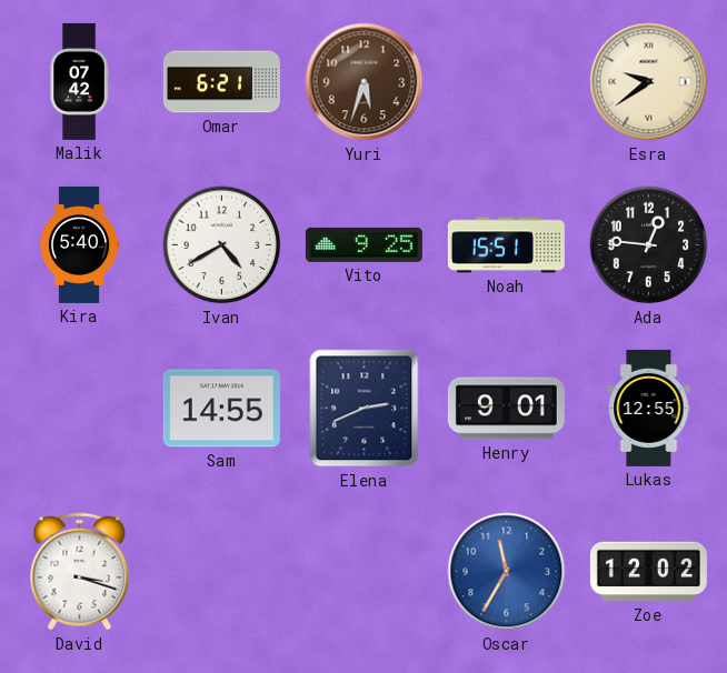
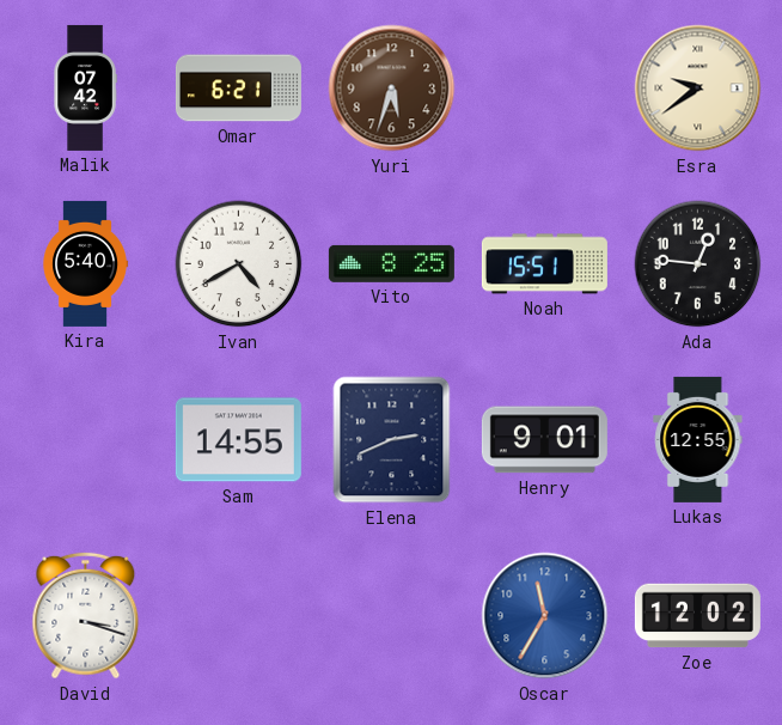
Vito: 9:25 -> 8:25 (391, 263)
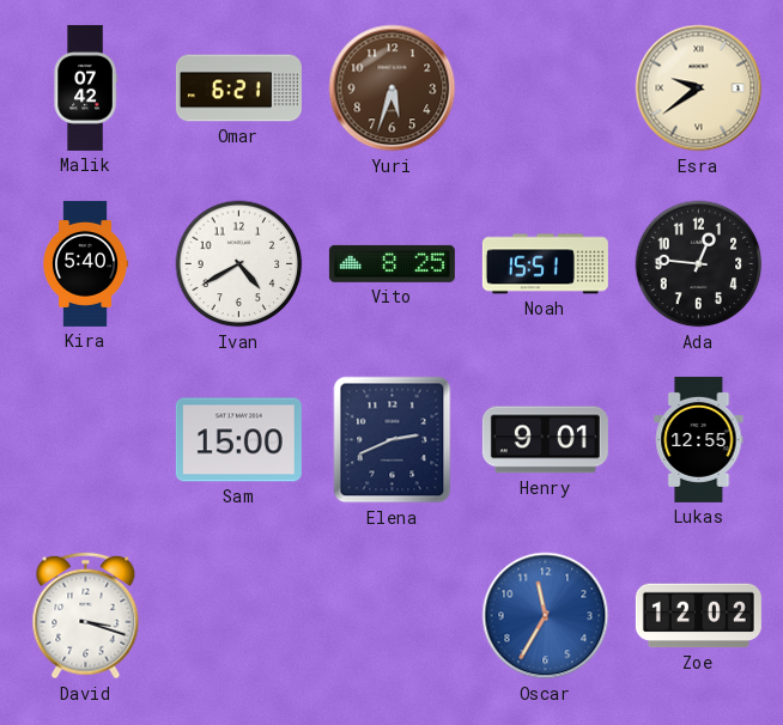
Sam: 14:55 -> 15:00 (238, 440)
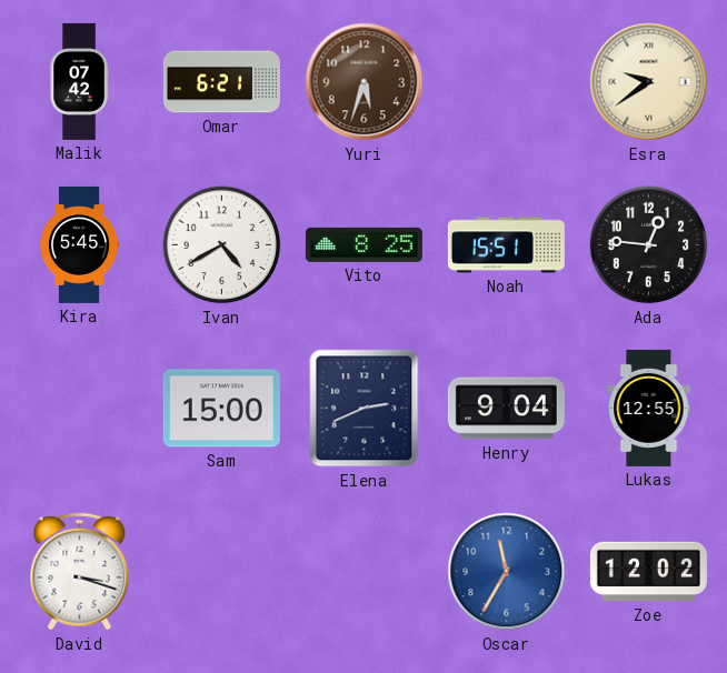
Kira: 5:40 -> 5:45 (79, 244)
Henry: 9:01 -> 9:04 (506, 409)
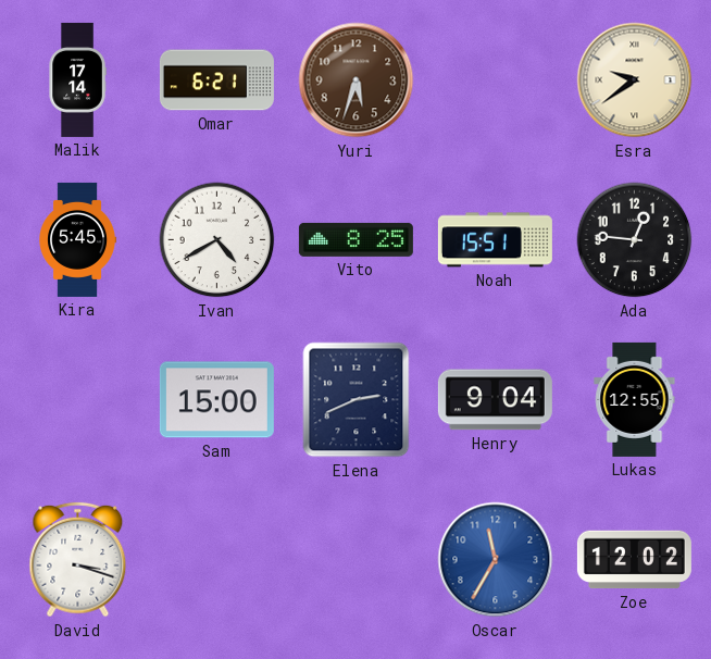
Malik: 07:42 -> 17:14 (77, 79)
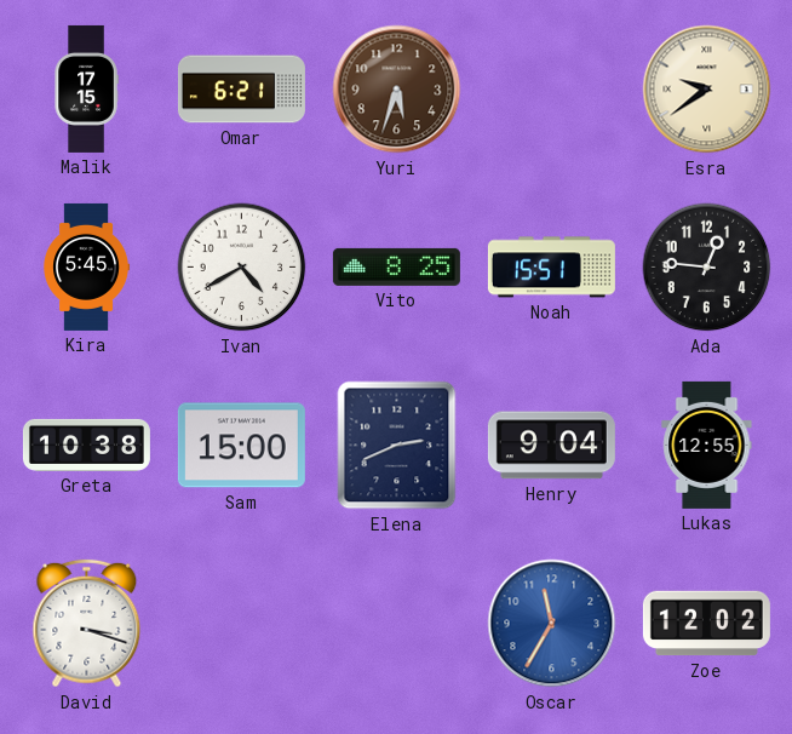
Malik: 17:14 -> 17:15 (86, 88)
Greta: none -> 10:38 (86, 445)
